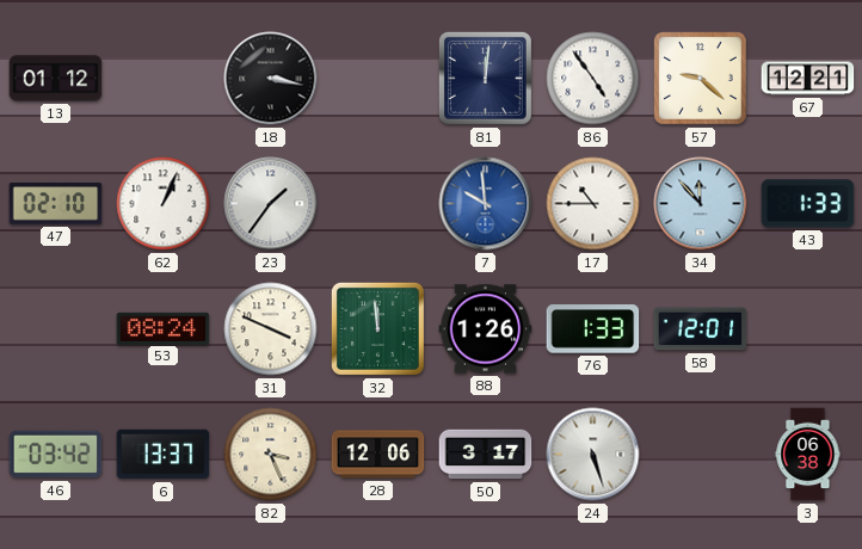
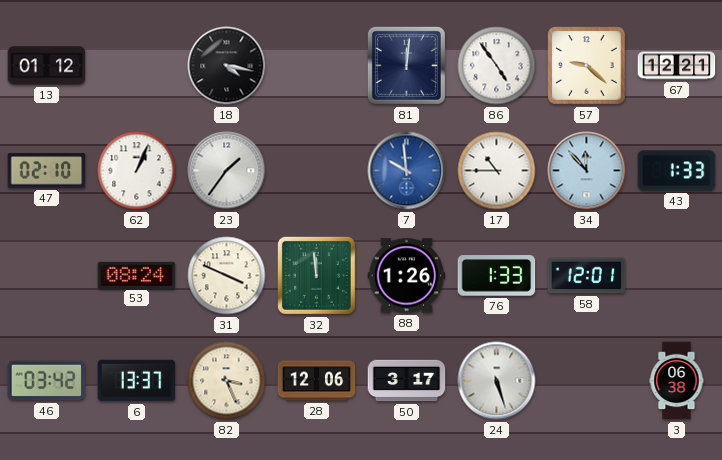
18: 3:17 -> 4:17 (227, 66)
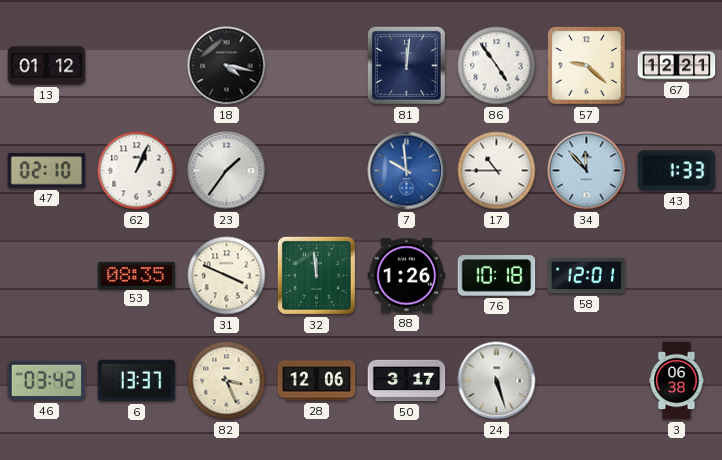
53: 08:24 -> 08:35 (137, 275)
76: 1:33 -> 10:18 (497, 276)
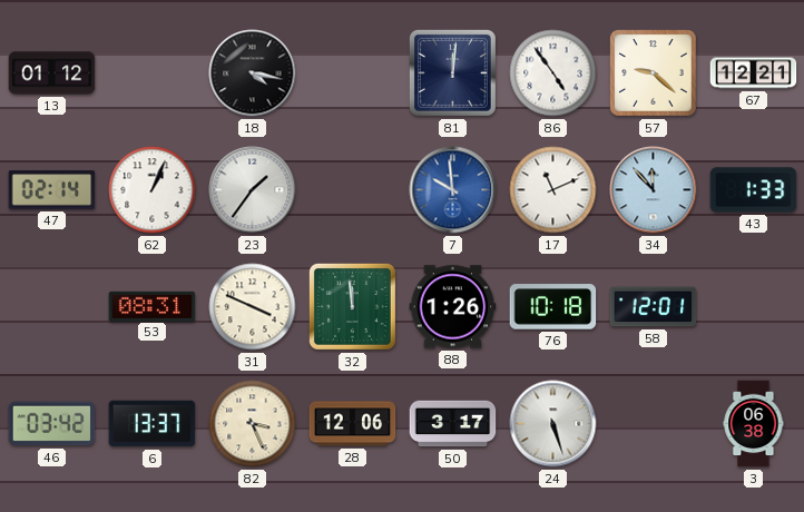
47: 02:10 -> 02:14 (52, 190)
17: 10:45 -> 11:11 (553, 190)
53: 08:35 -> 08:31 (153, 306)
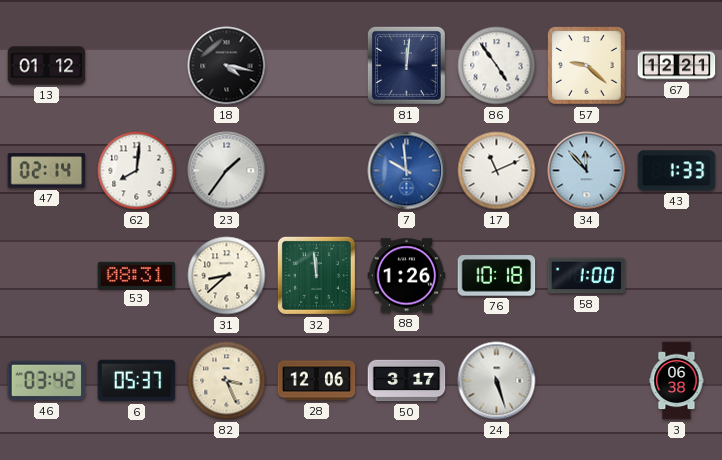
62: 1:04 -> 8:01 (137, 171)
31: 3:49 -> 8:38 (227, 276)
58: 12:01 -> 1:00 (587, 276)
6: 13:37 -> 05:37 (137, 381)
